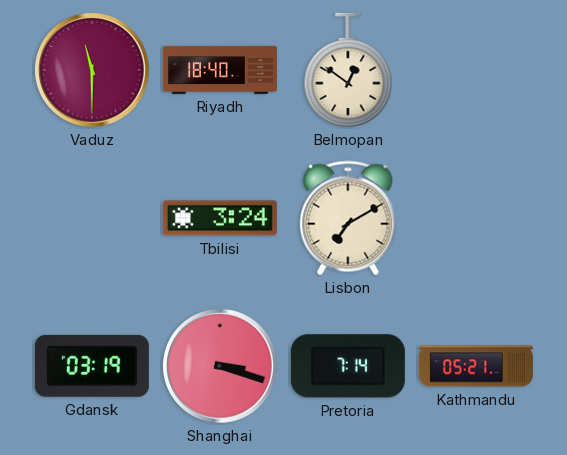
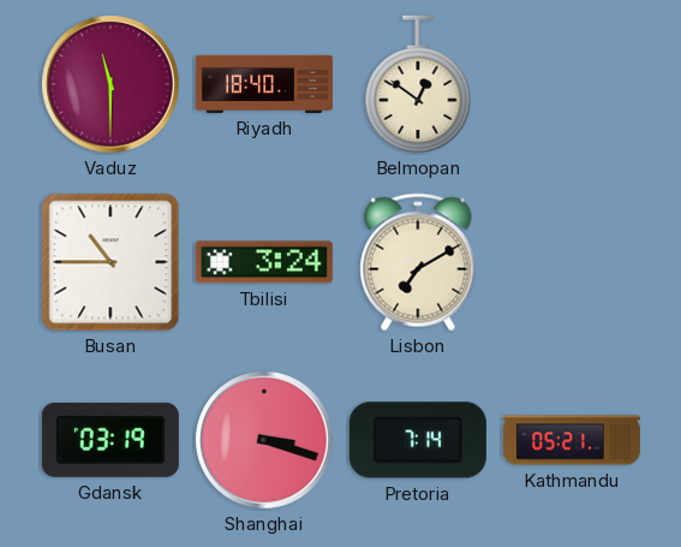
Busan: none -> 10:45 (110, 262)
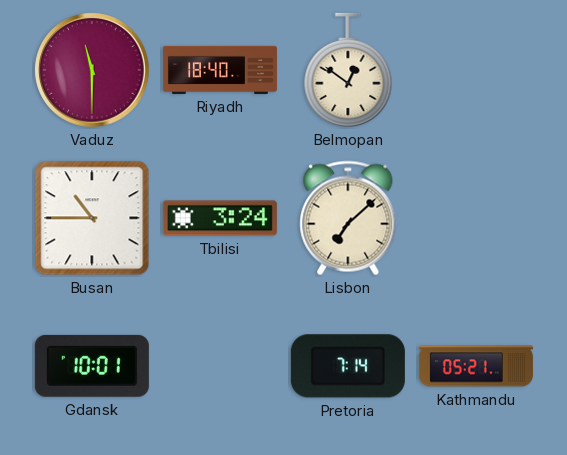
Lisbon: 7:10 -> 7:08 (348, 218)
Gdansk: 03:19 -> 10:01 (92, 366)
Shanghai: 3:18 -> none (264, 440)
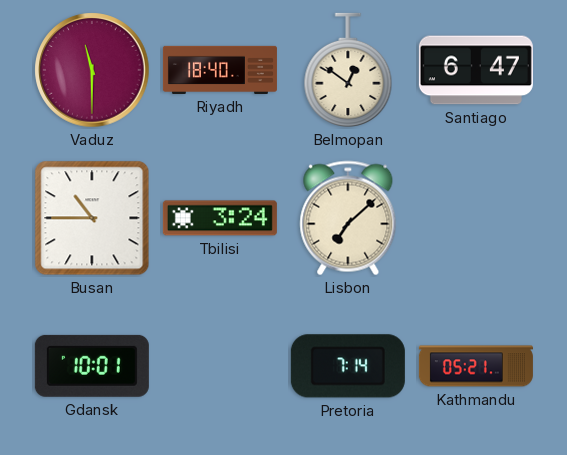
Santiago: none -> 6:47 (476, 70)
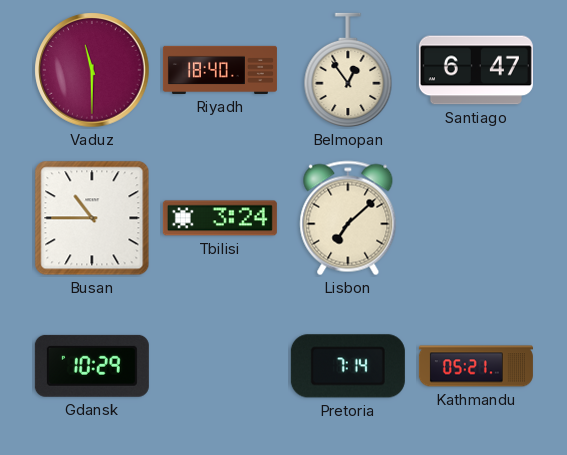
Belmopan: 12:51 -> 12:54 (348, 70)
Gdansk: 10:01 -> 10:29 (92, 366)
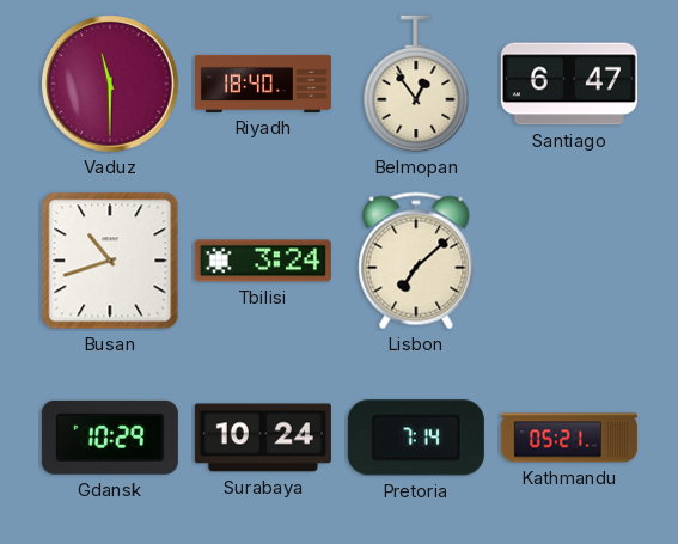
Busan: 10:45 -> 10:42 (110, 261)
Surabaya: none -> 10:24 (263, 438)
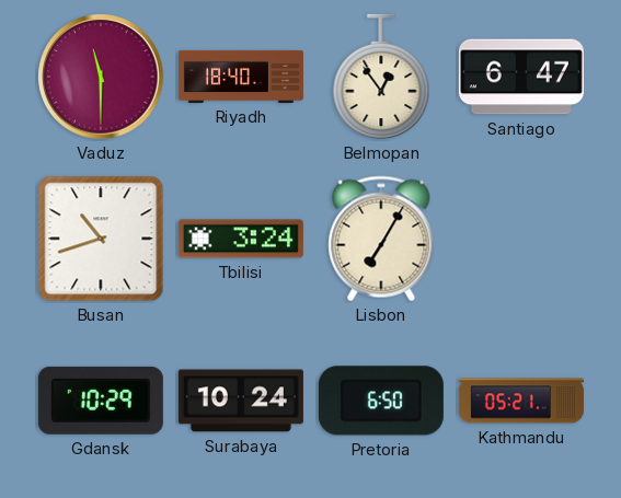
Lisbon: 7:08 -> 7:05 (381, 239)
Pretoria: 7:14 -> 6:50 (381, 401)
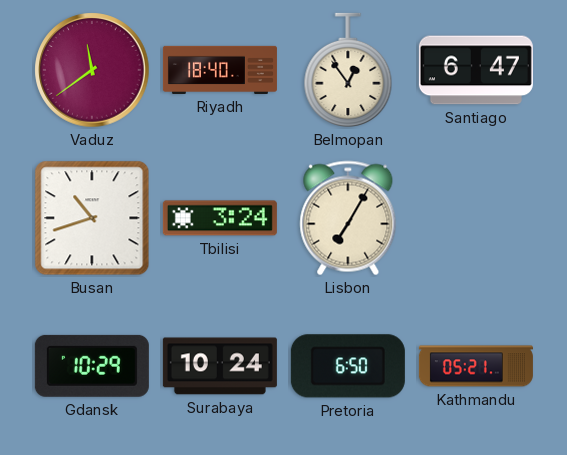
Vaduz: 11:30 -> 11:39 (92, 70)
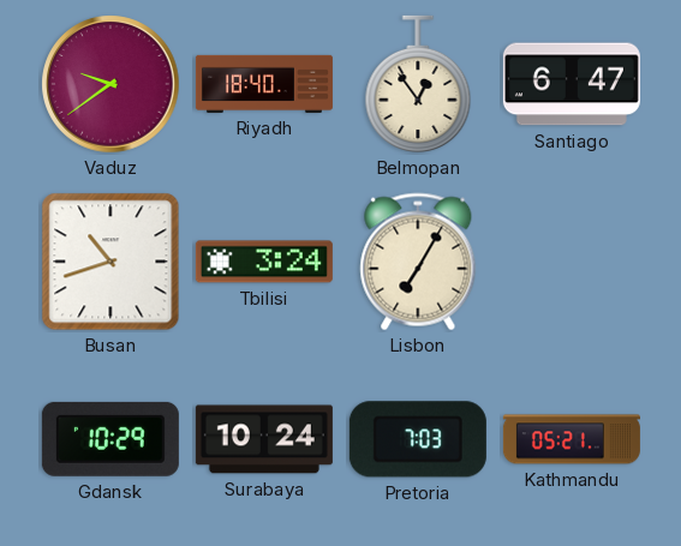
Vaduz: 11:39 -> 9:39 (110, 84)
Pretoria: 6:50 -> 7:03 (418, 439)
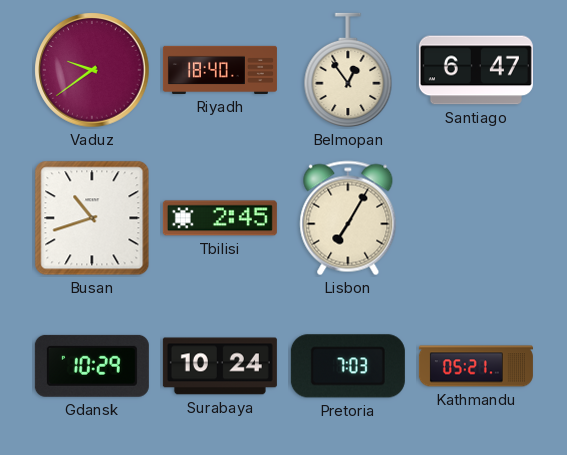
Tbilisi: 3:24 -> 2:45 (220, 218)
